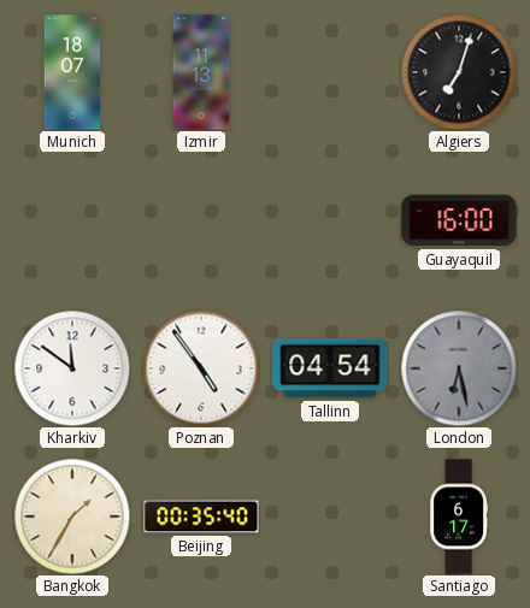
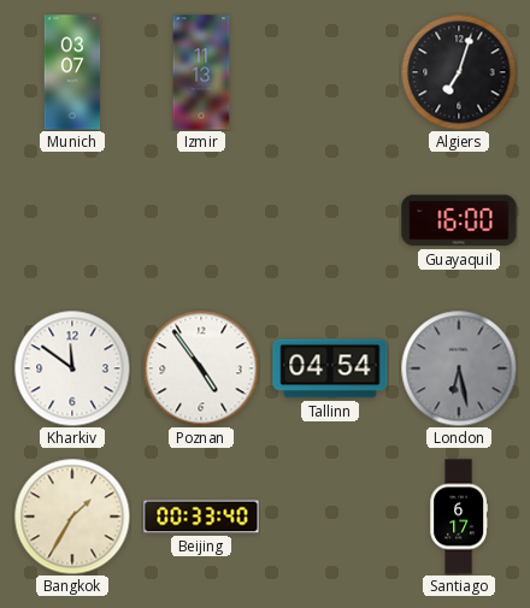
Munich: 18:07 -> 03:07 (72, 72)
Beijing: 00:35 -> 00:33 (201, 516)
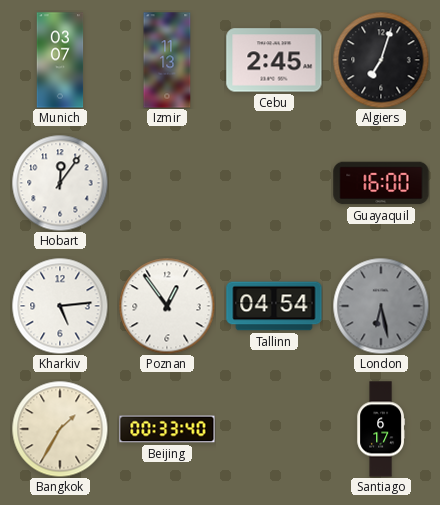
Cebu: none -> 2:45 (274, 60)
Hobart: none -> 12:06 (60, 183)
Kharkiv: 11:51 -> 5:14 (60, 306)
Poznan: 4:54 -> 12:54 (167, 306)
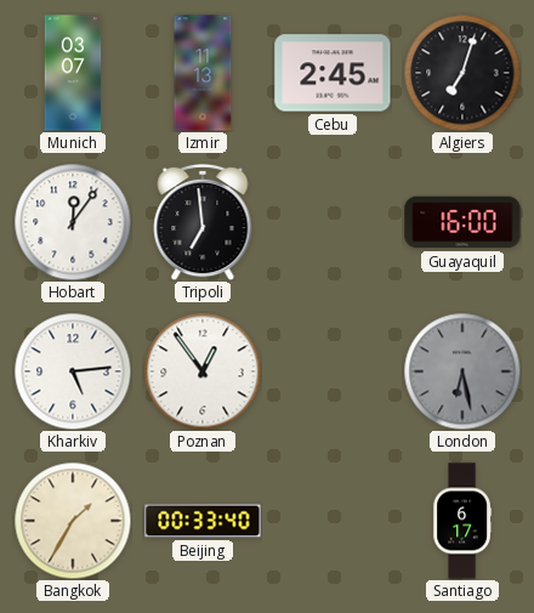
Tripoli: none -> 6:59 (203, 222)
Tallinn: 04:54 -> none (274, 306)
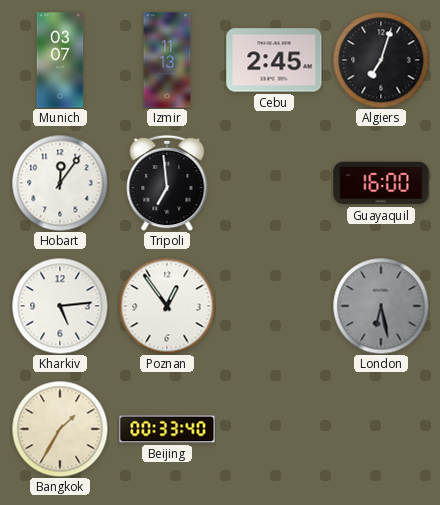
Santiago: 6:17 -> none (461, 521)
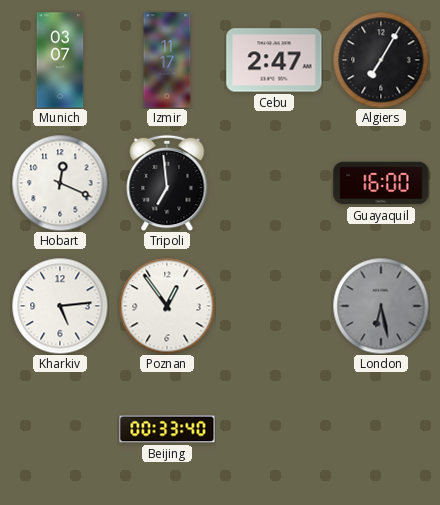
Izmir: 11:13 -> 11:17 (167, 60)
Cebu: 2:45 -> 2:47 (274, 60)
Algiers: 7:03 -> 7:05 (381, 60)
Hobart: 12:06 -> 12:19 (60, 183)
Bangkok: 1:35 -> none (60, 429)
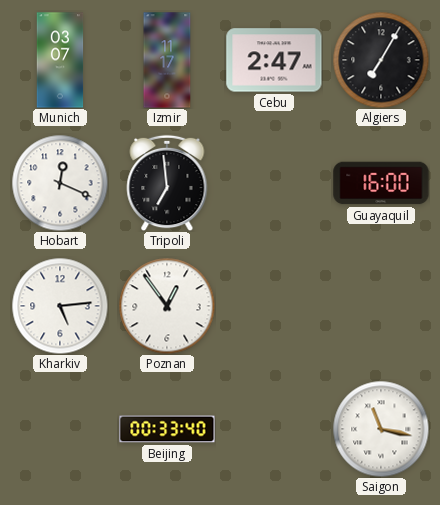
London: 6:28 -> none (381, 306)
Saigon: none -> 11:17 (381, 429)
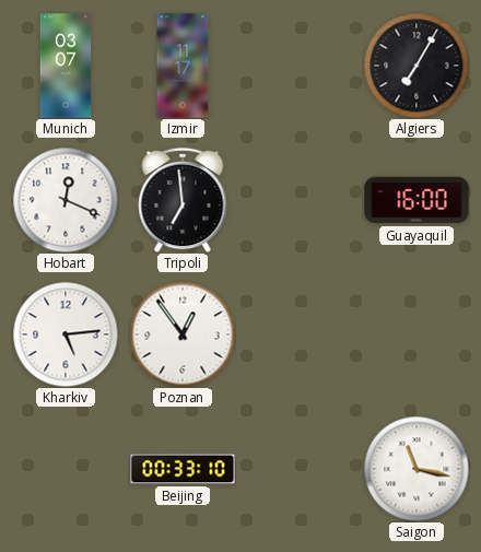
Cebu: 2:47 -> none (274, 60)
Beijing: 00:33:40 -> 00:33:10 (183, 469)
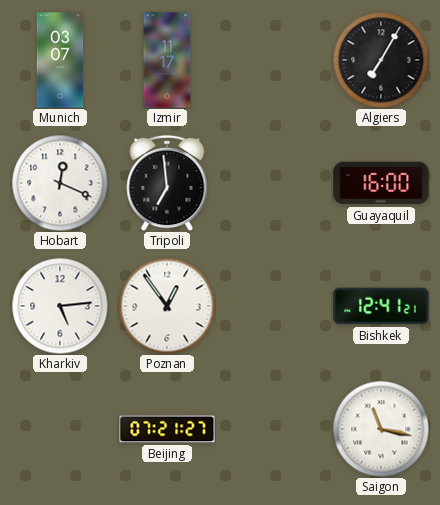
Bishkek: none -> 12:41 (381, 306)
Beijing: 00:33 -> 07:21 (167, 429)
